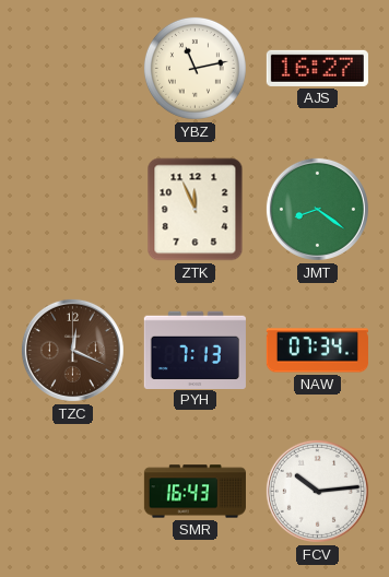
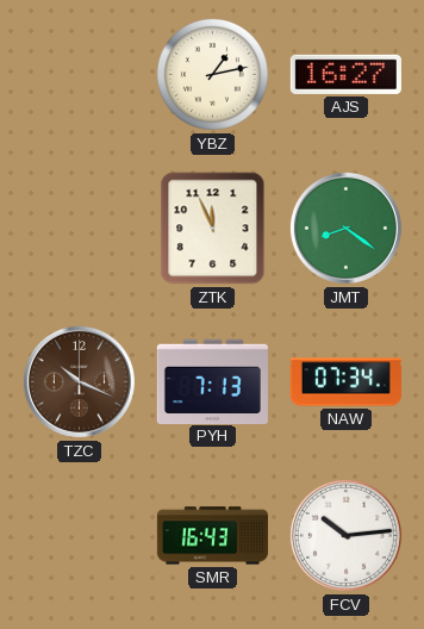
YBZ: 11:13 -> 1:13 (212, 74)
TZC: 12:19 -> 10:19 (79, 381)
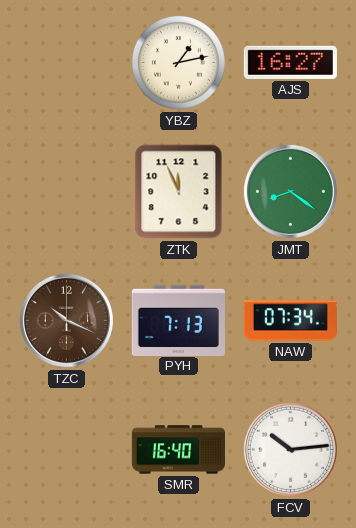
SMR: 16:43 -> 16:40 (178, 450)
